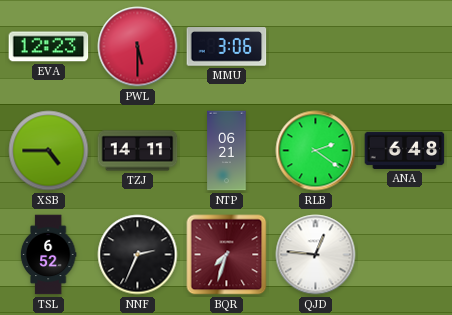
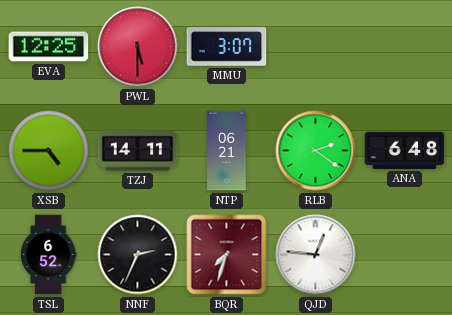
EVA: 12:23 -> 12:25 (49, 47)
MMU: 3:06 -> 3:07 (227, 47)
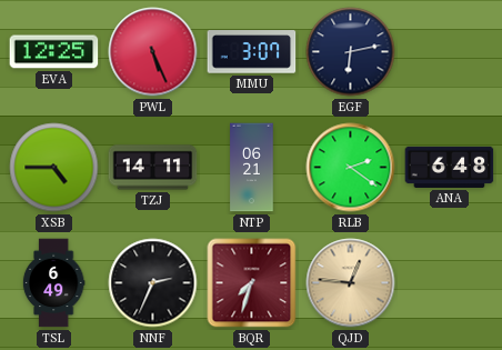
PWL: 5:30 -> 5:26 (153, 52)
EGF: none -> 6:13 (351, 52)
TSL: 6:52 -> 6:49 (53, 283)
QJD dial: white -> champagne (351, 283)
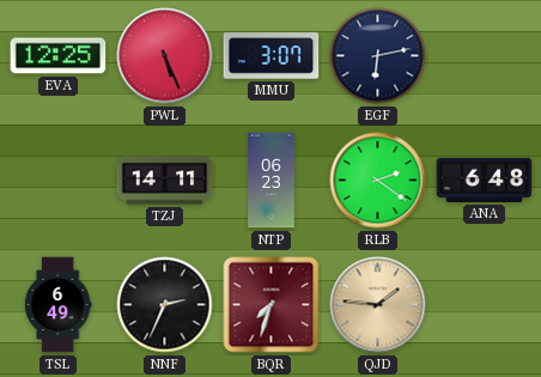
XSB: 4:45 -> none (54, 168)
NTP: 06:21 -> 06:23 (272, 181)
QJD: 12:46 -> 1:46 (378, 305)
